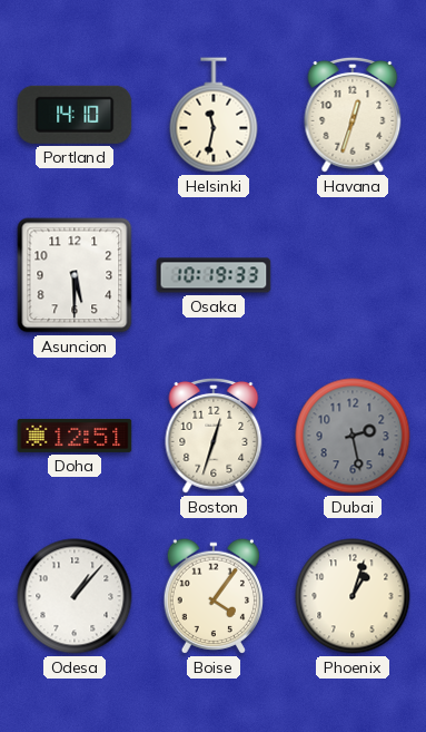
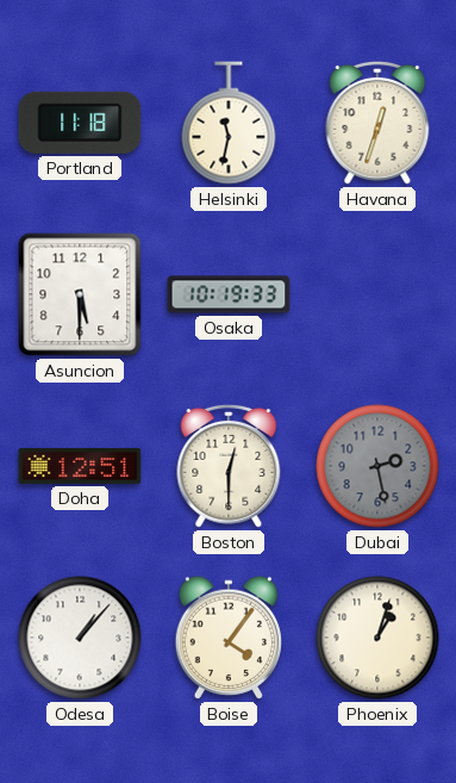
Portland: 14:10 -> 11:18 (80, 123)
Boston: 12:33 -> 12:30 (229, 466)
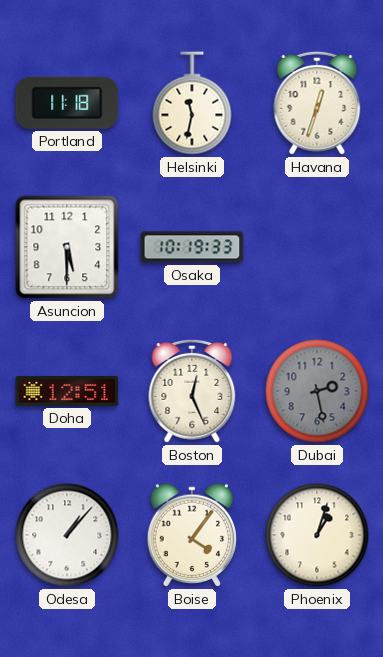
Boston: 12:30 -> 12:26 (192, 391)
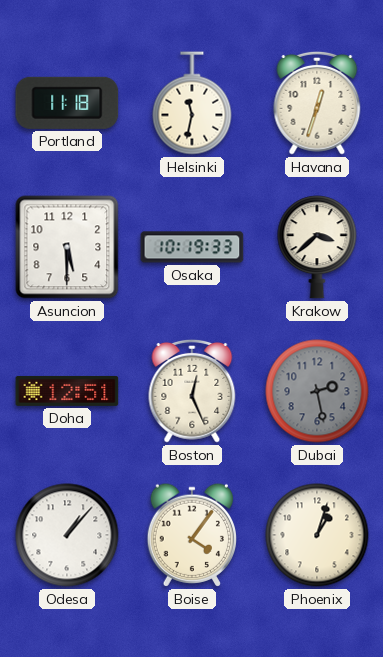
Krakow: none -> 3:38 (317, 247)
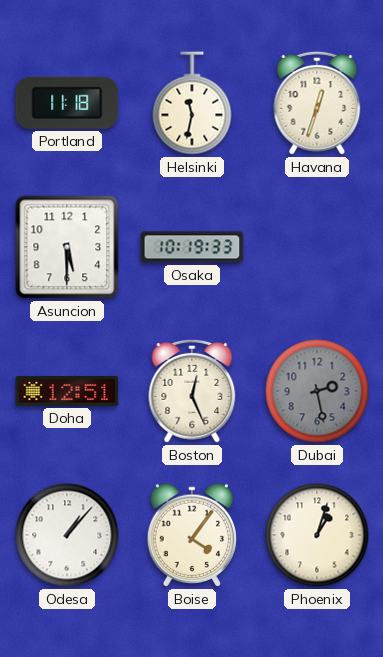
Krakow: 3:38 -> none (317, 247)
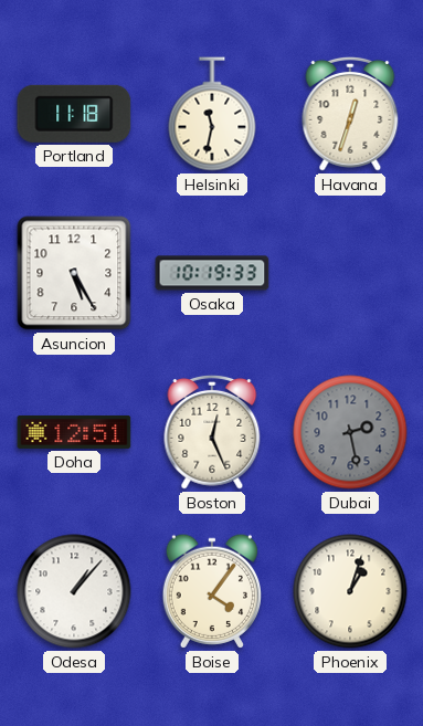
Asuncion: 5:30 -> 5:25 (74, 273)
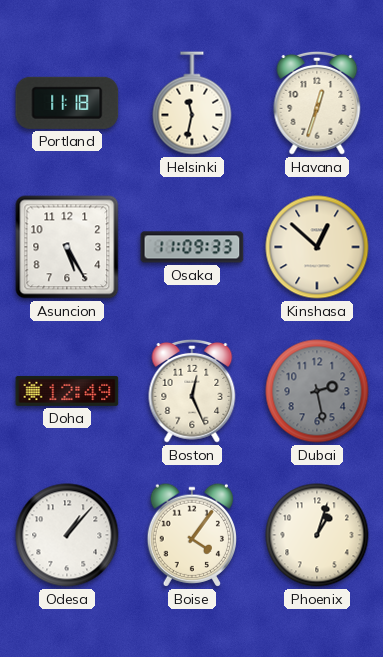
Osaka: 10:19 -> 11:09 (192, 247)
Kinshasa: none -> 12:52 (317, 247)
Doha: 12:51 -> 12:49 (67, 391)
